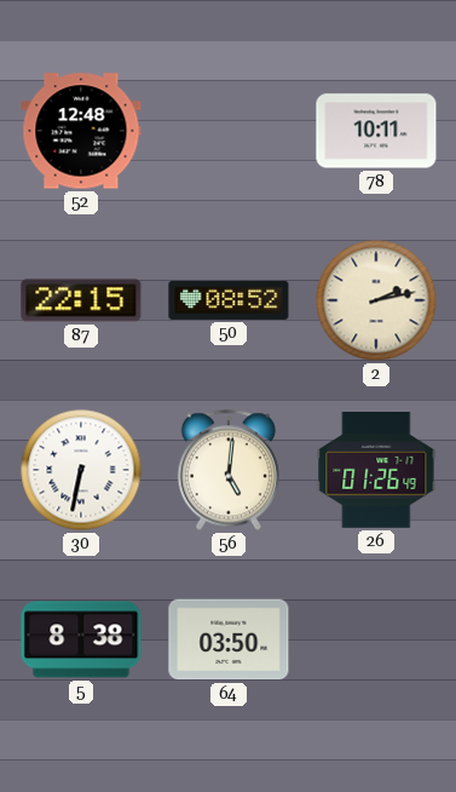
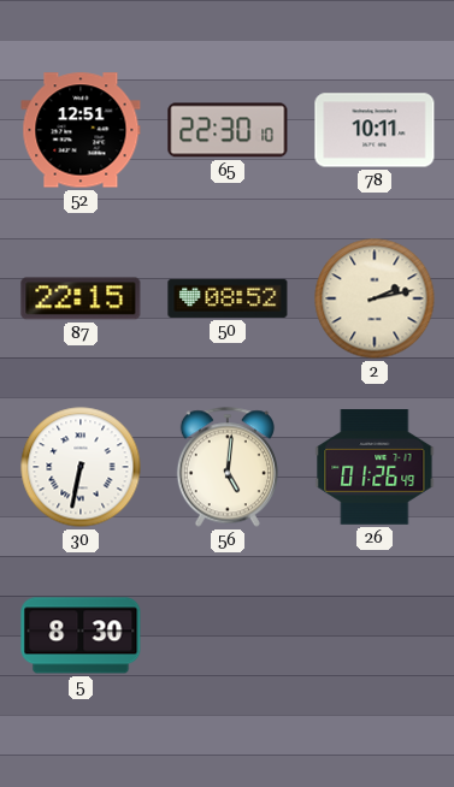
52: 12:48 -> 12:51 (81, 130)
65: none -> 22:30 (228, 130)
5: 8:38 -> 8:30 (81, 635)
64: 03:50 -> none (229, 639)
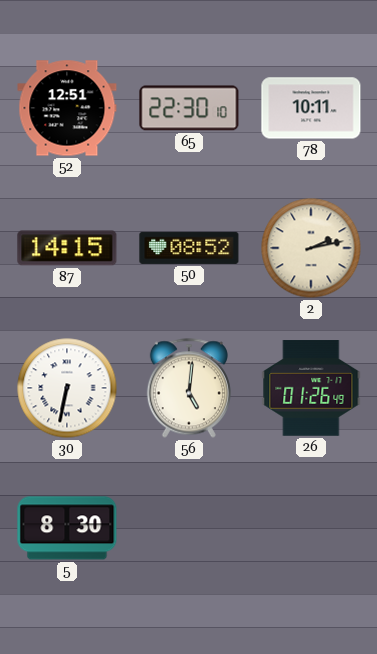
87: 22:15 -> 14:15 (67, 248)
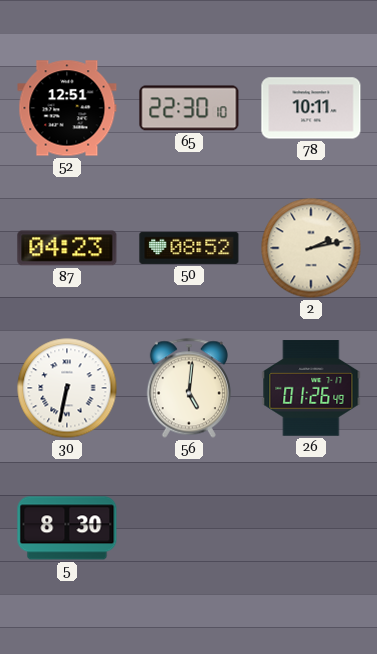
87: 14:15 -> 04:23 (67, 248)
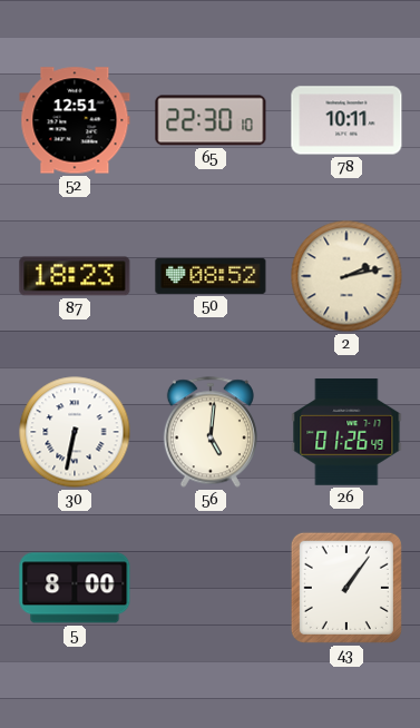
87: 04:23 -> 18:23 (75, 276)
5: 8:30 -> 8:00 (75, 588)
43: none -> 1:06 (346, 588)
